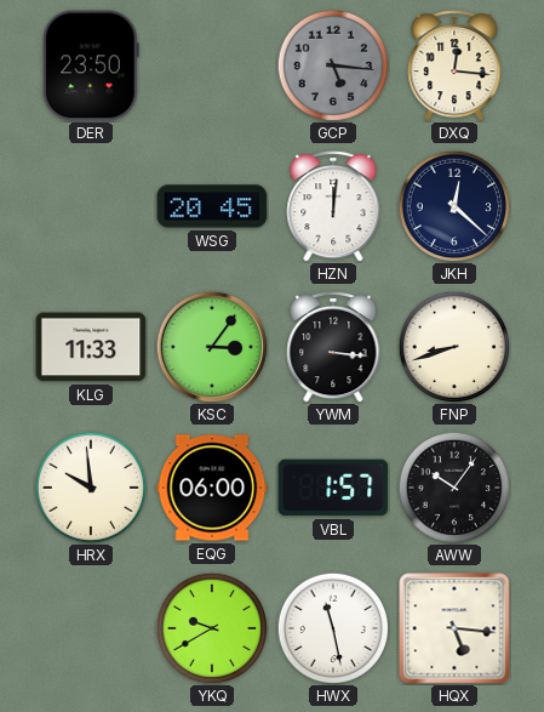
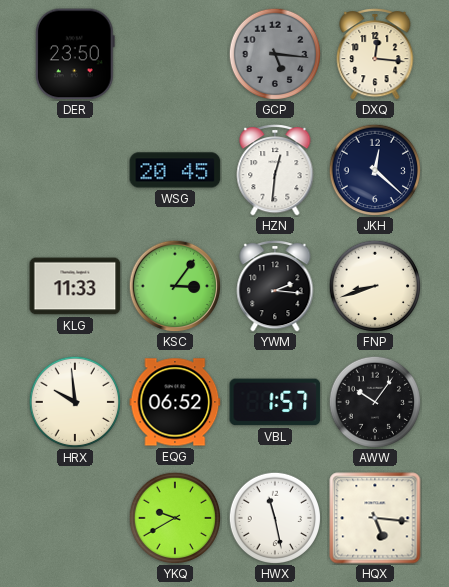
HZN: 12:01 -> 12:31 (275, 171)
YWM: 3:16 -> 2:16 (275, 287)
EQG: 06:00 -> 06:52 (175, 402)
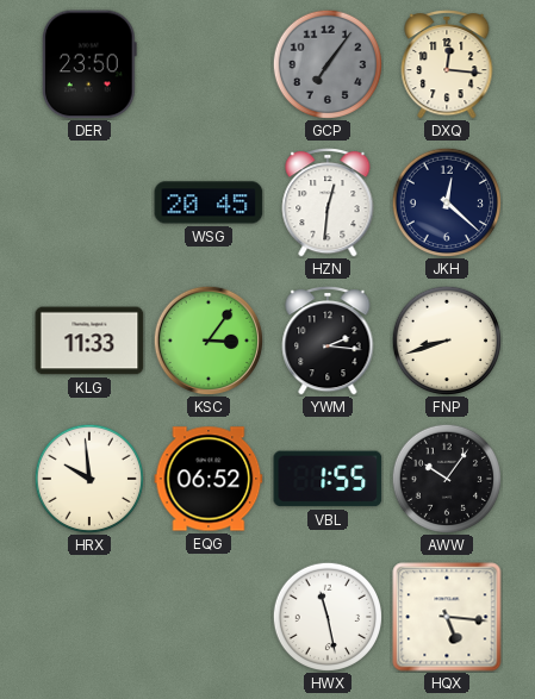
GCP: 5:16 -> 7:06 (326, 63)
VBL: 1:57 -> 1:55 (328, 479)
YKQ: 9:40 -> none (174, 517)
